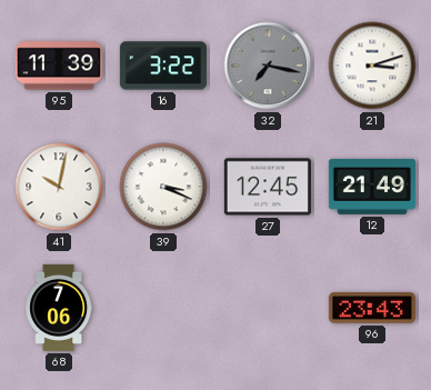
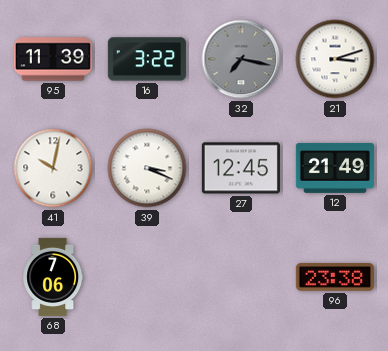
96: 23:43 -> 23:38 (335, 277)
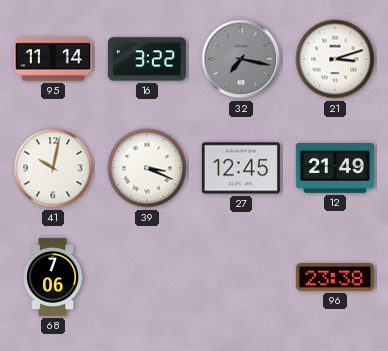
95: 11:39 -> 11:14 (53, 59)
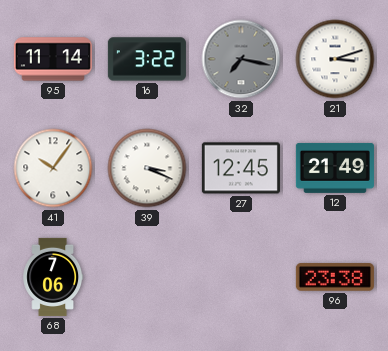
41: 10:02 -> 10:06 (53, 168)
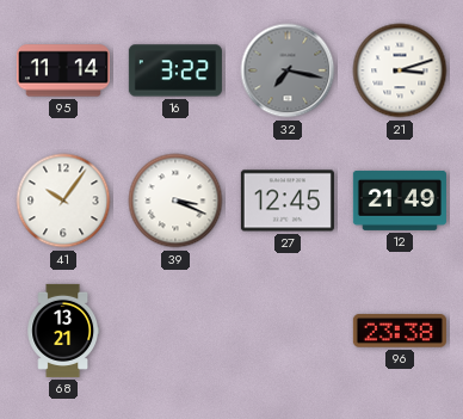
68: 7:06 -> 13:21 (63, 331)
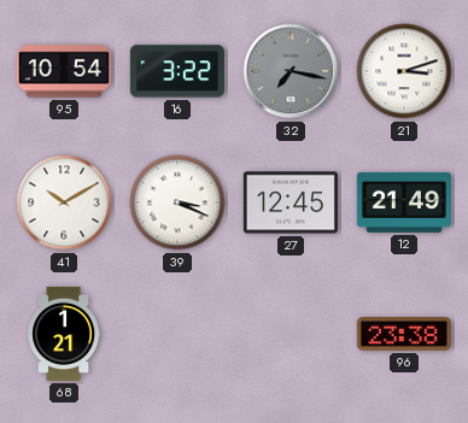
95: 11:14 -> 10:54 (64, 71)
41: 10:06 -> 10:10 (64, 202)
68: 13:21 -> 1:21 (64, 334)
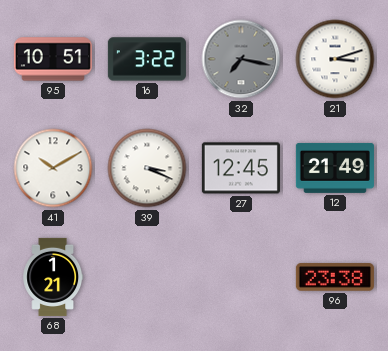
95: 10:54 -> 10:51 (53, 59)
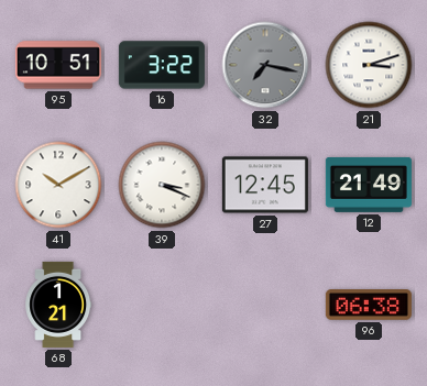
96: 23:38 -> 06:38 (369, 305)
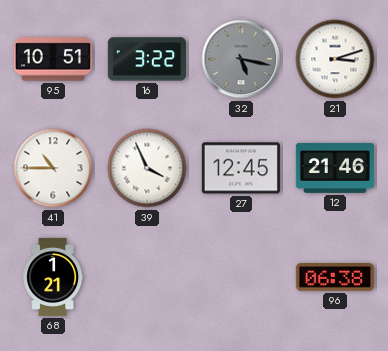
32: 7:17 -> 5:17 (241, 59)
41: 10:10 -> 10:45 (53, 168)
39: 3:19 -> 3:56 (147, 168)
12: 21:49 -> 21:46 (335, 168)
